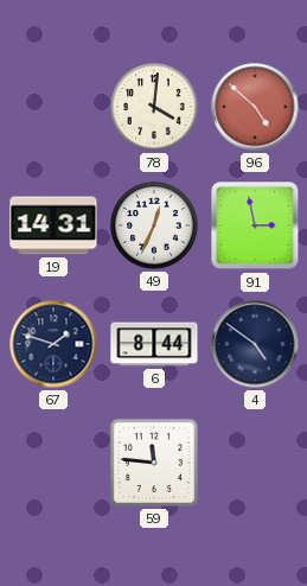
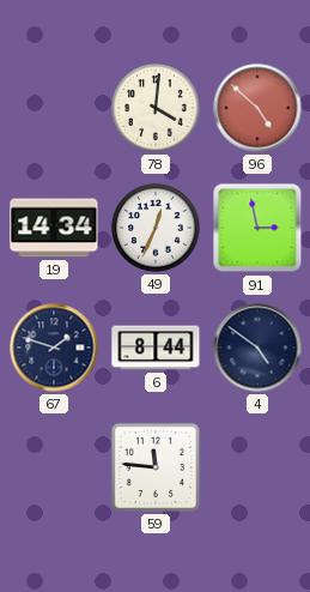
19: 14:31 -> 14:34 (54, 228)
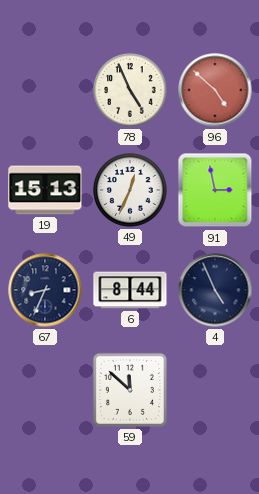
78: 4:01 -> 4:56 (130, 90)
19: 14:34 -> 15:13 (45, 190)
67: 1:48 -> 8:34 (45, 290)
4: 4:51 -> 4:56 (215, 290)
59: 11:46 -> 11:52 (130, 390)
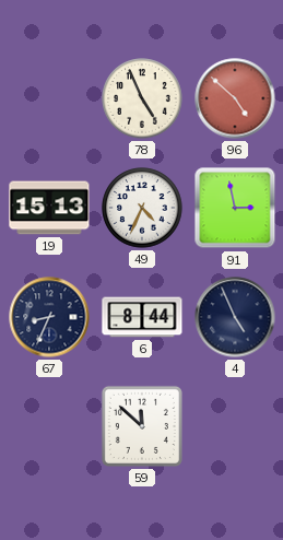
49: 12:34 -> 4:34 (142, 208)
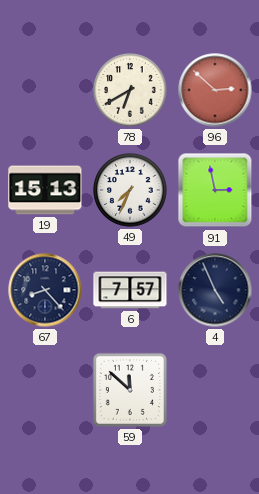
78: 4:56 -> 6:40 (130, 90)
96: 4:52 -> 2:52 (215, 90)
49: 4:34 -> 7:34 (130, 190)
67: 8:34 -> 8:23 (45, 290)
6: 8:44 -> 7:57 (130, 290)
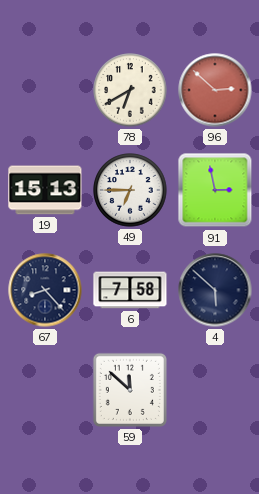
49: 7:34 -> 6:45 (130, 190)
6: 7:57 -> 7:58 (130, 290)
4: 4:56 -> 5:52 (215, 290)
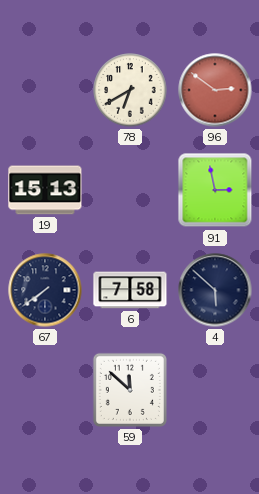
96: 2:52 -> 2:51 (215, 90)
49: 6:45 -> none (130, 190)
67: 8:23 -> 7:39 (45, 290)
